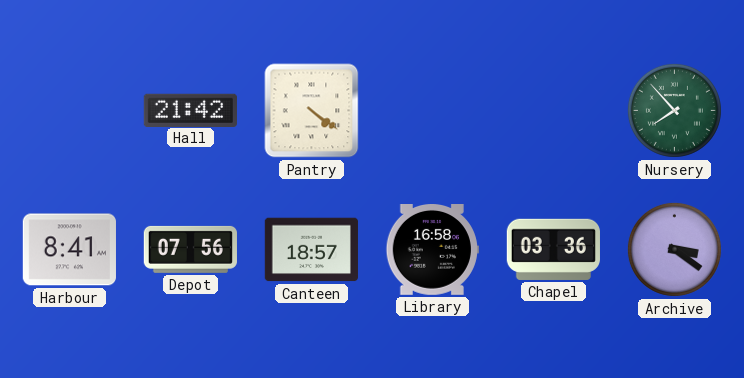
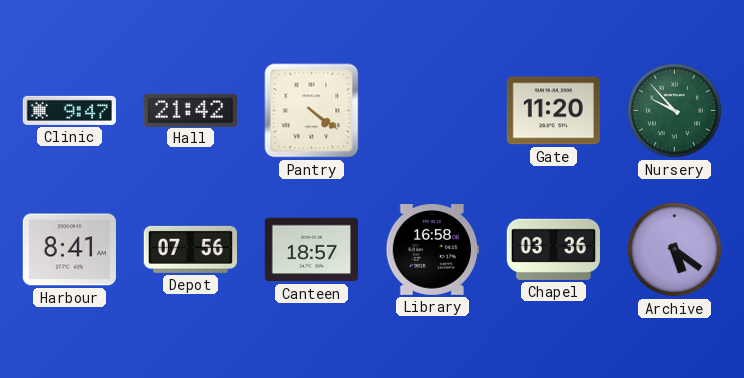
Clinic: none -> 9:47 (69, 110)
Gate: none -> 11:20 (553, 111)
Nursery: 7:53 -> 9:53 (674, 110)
Archive: 3:21 -> 5:21 (674, 249)
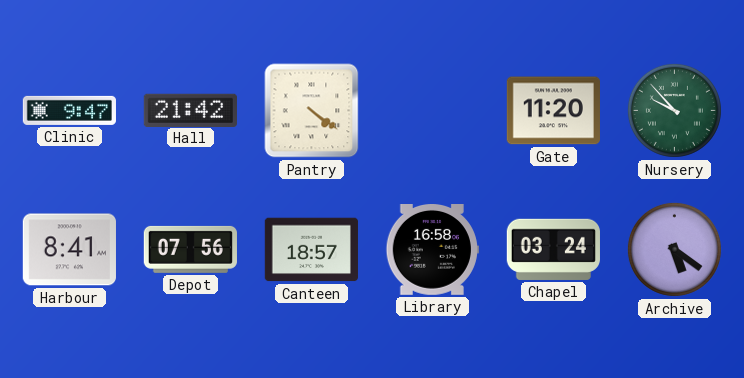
Chapel: 03:36 -> 03:24 (553, 249)
